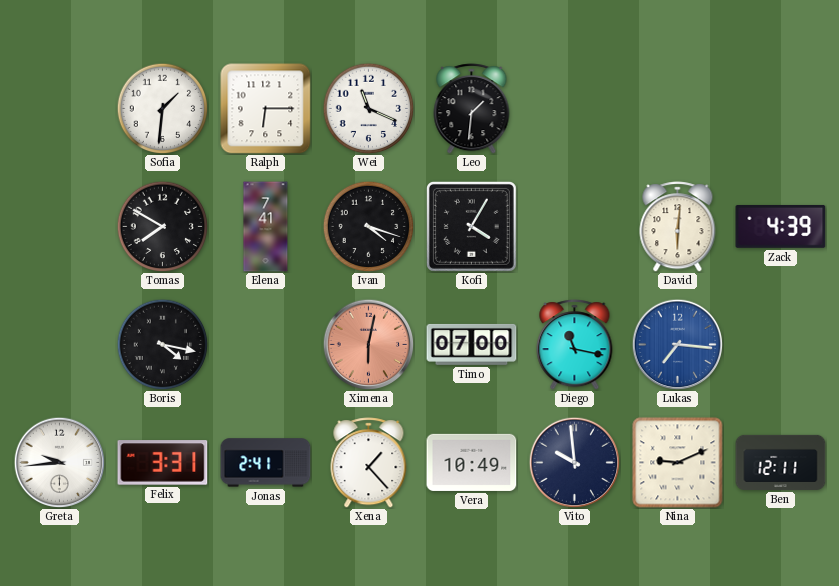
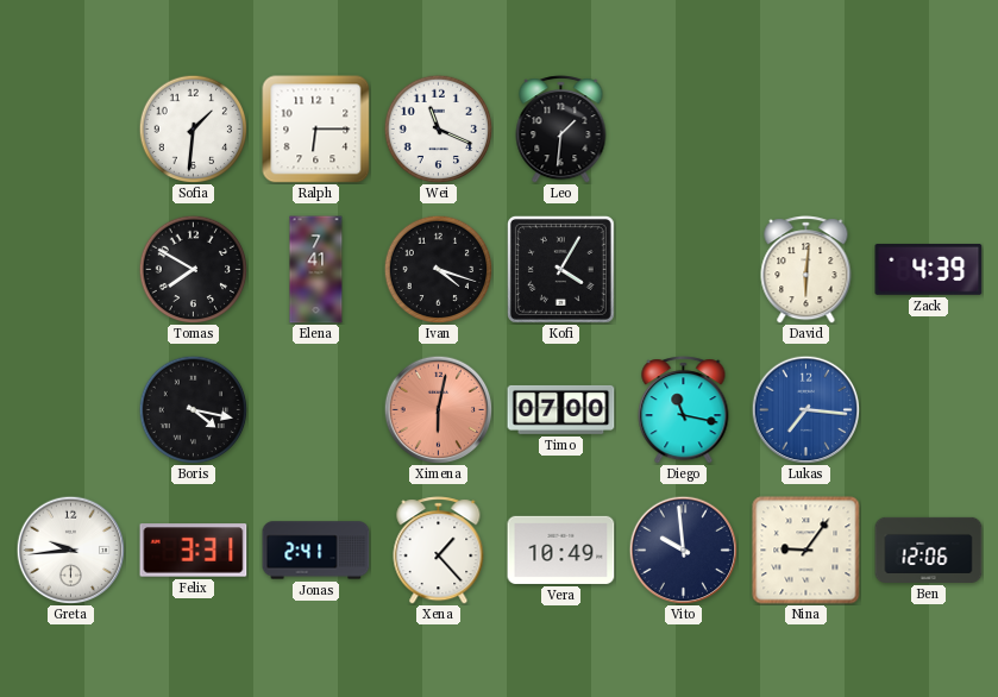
Nina: 9:11 -> 9:06 (806, 551)
Ben: 12:11 -> 12:06 (929, 550)
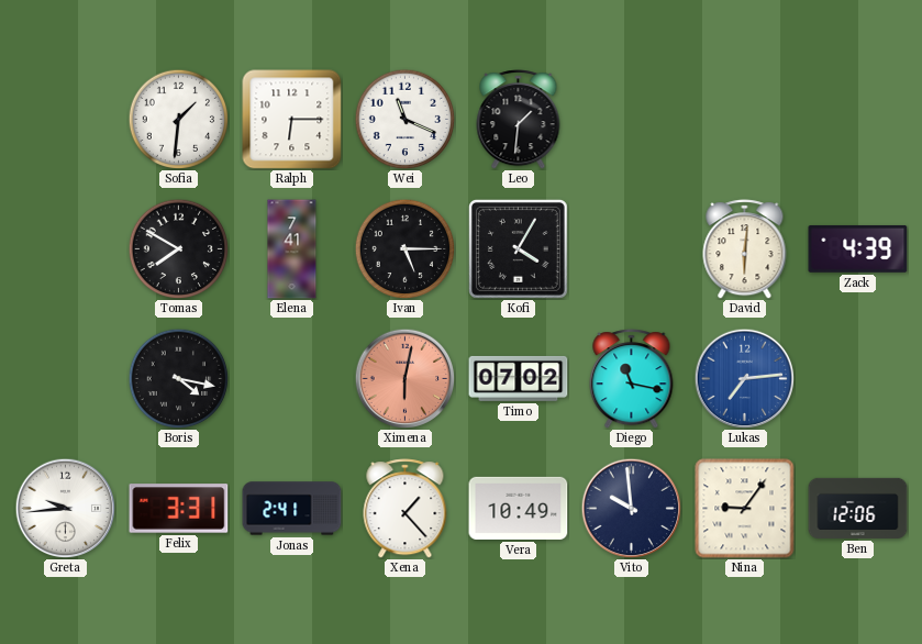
Ivan: 4:18 -> 5:15 (404, 248)
Timo: 07:00 -> 07:02 (519, 378)
Lukas: 7:16 -> 7:14 (744, 378)
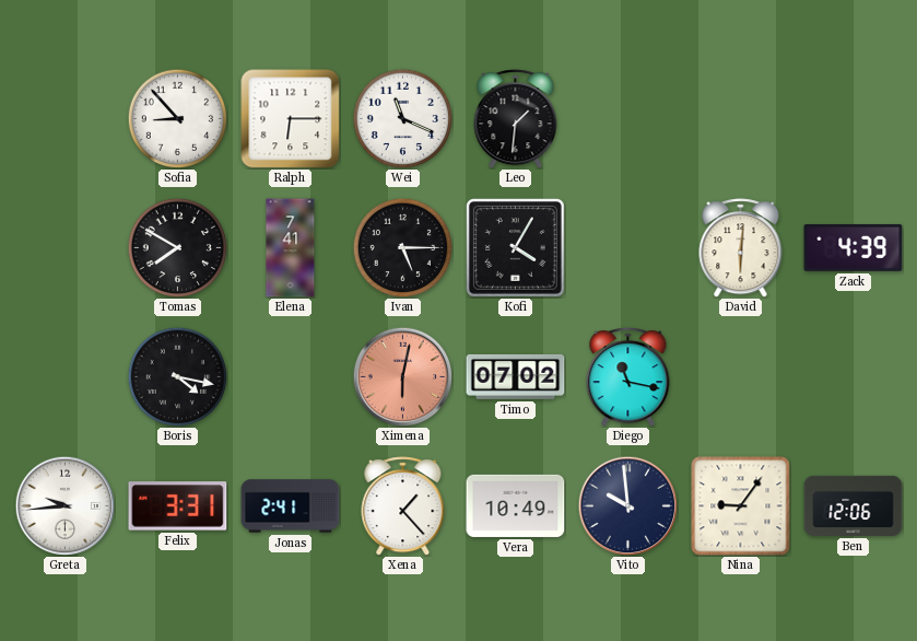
Sofia: 1:31 -> 8:53 (177, 118)
Lukas: 7:14 -> none (744, 378)
